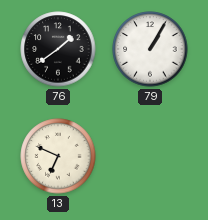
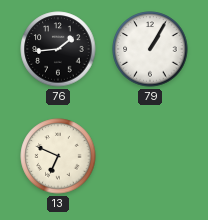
76: 1:39 -> 1:44 (58, 49)
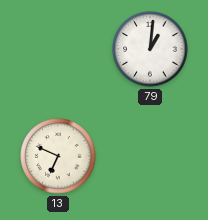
76: 1:44 -> none (58, 49)
79: 1:05 -> 1:01 (150, 49)
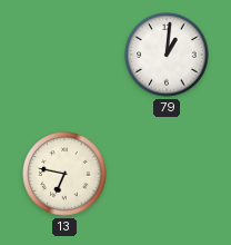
13: 6:49 -> 6:47 (64, 174)
